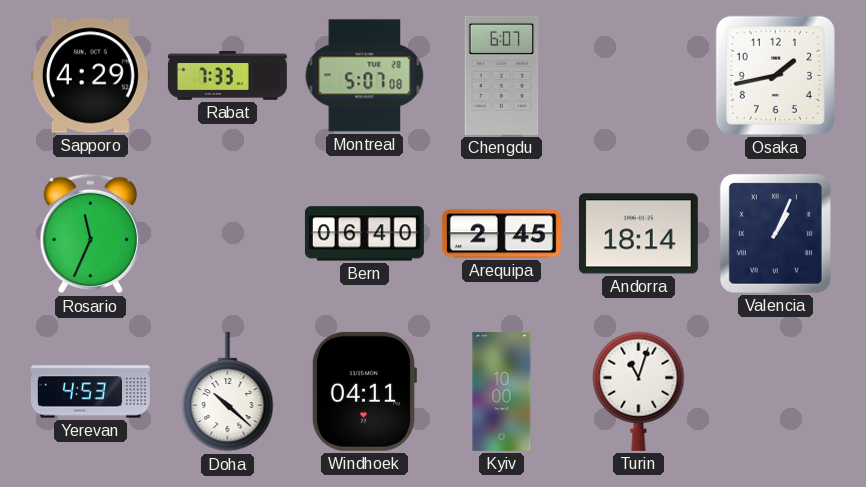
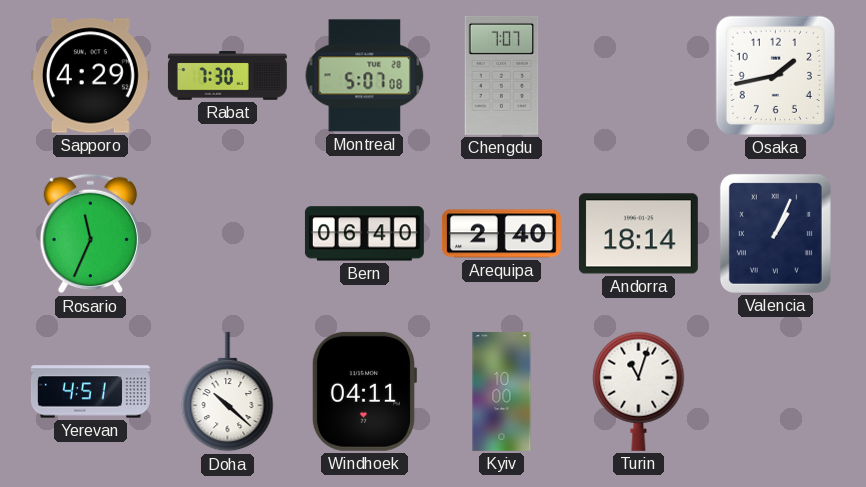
Rabat: 7:33 -> 7:30 (227, 76)
Chengdu: 6:07 -> 7:07 (502, 75)
Arequipa: 2:45 -> 2:40 (501, 234)
Yerevan: 4:53 -> 4:51 (90, 392)
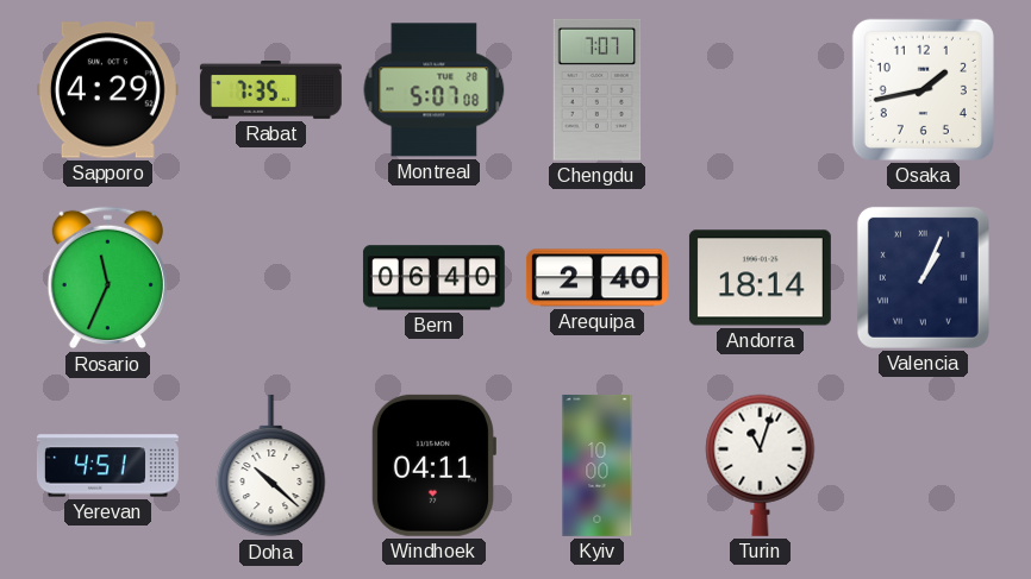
Rabat: 7:30 -> 7:35 (270, 90)
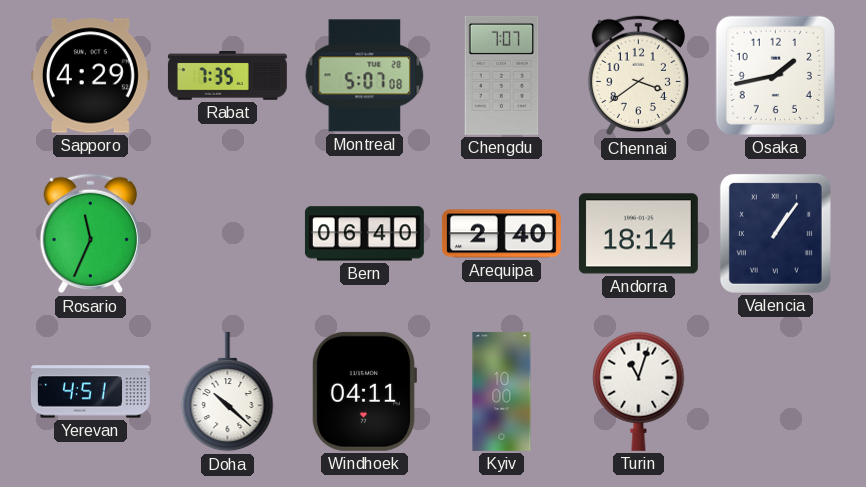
Chennai: none -> 3:39 (638, 76)
Valencia: 1:04 -> 1:06 (775, 233)
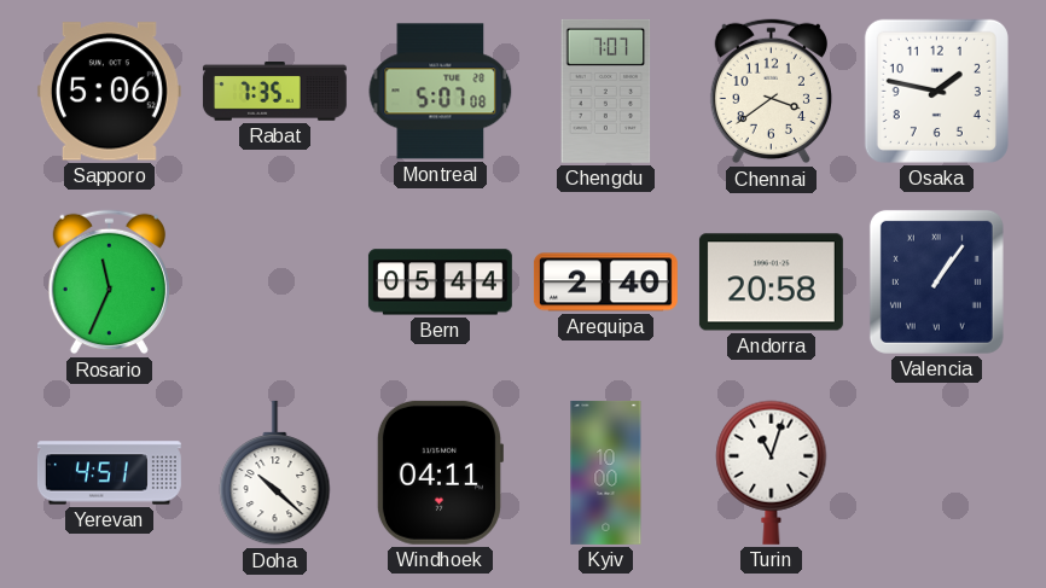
Sapporo: 4:29 -> 5:06 (109, 92)
Osaka: 1:43 -> 1:47 (936, 91)
Bern: 06:40 -> 05:44 (440, 283)
Andorra: 18:14 -> 20:58 (771, 283)
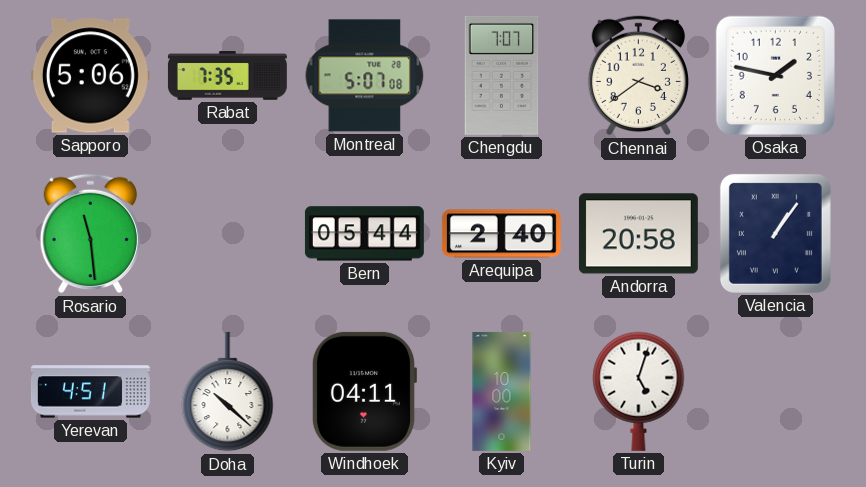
Rosario: 11:34 -> 11:29 (90, 234)
Turin: 11:03 -> 5:03 (639, 391)
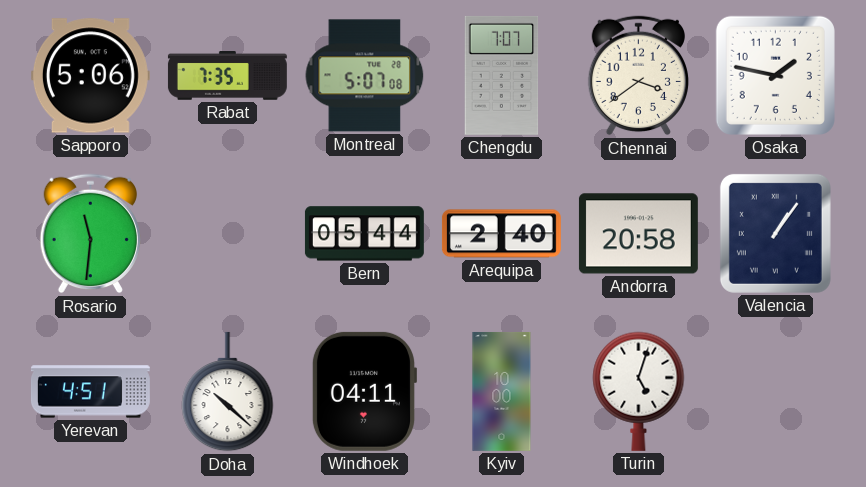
Rosario: 11:29 -> 11:31 (90, 234)
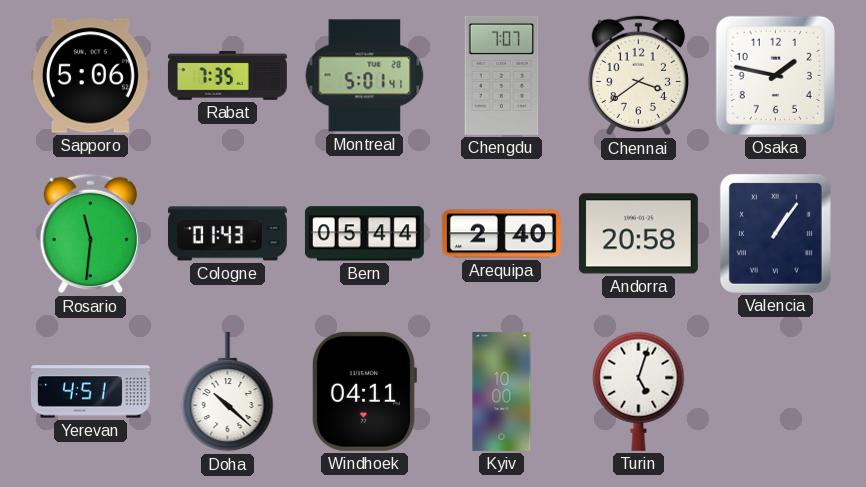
Montreal: 5:07 -> 5:01 (365, 76)
Cologne: none -> 01:43 (227, 234)
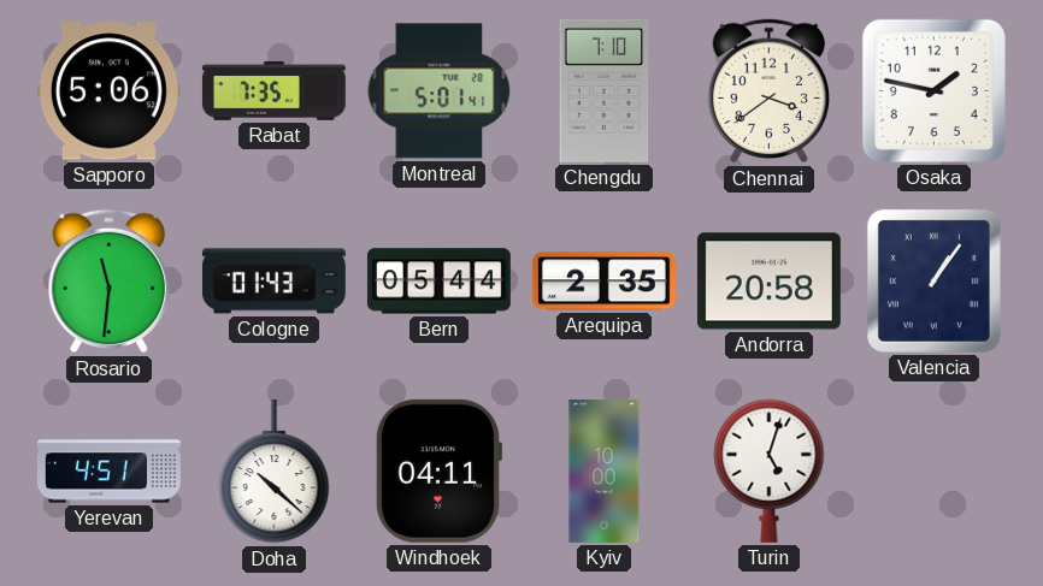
Chengdu: 7:07 -> 7:10 (605, 90)
Arequipa: 2:40 -> 2:35 (603, 282)
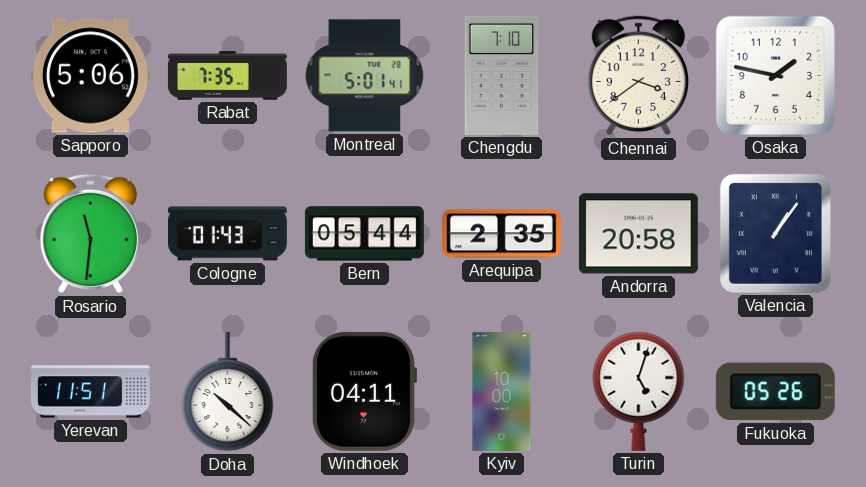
Yerevan: 4:51 -> 11:51 (90, 392)
Fukuoka: none -> 05:26 (775, 392)
